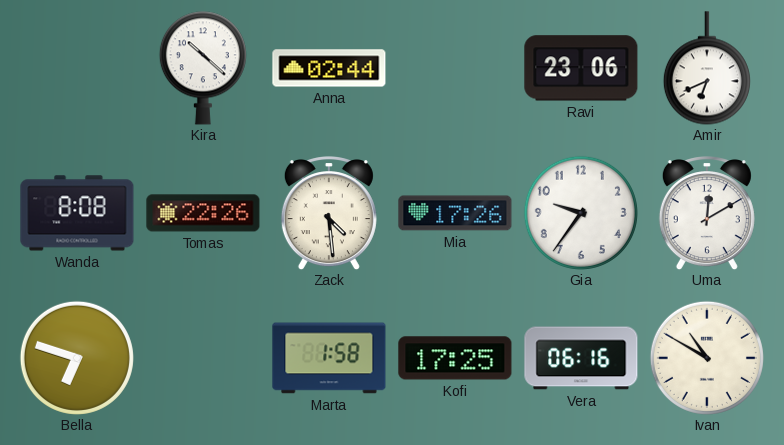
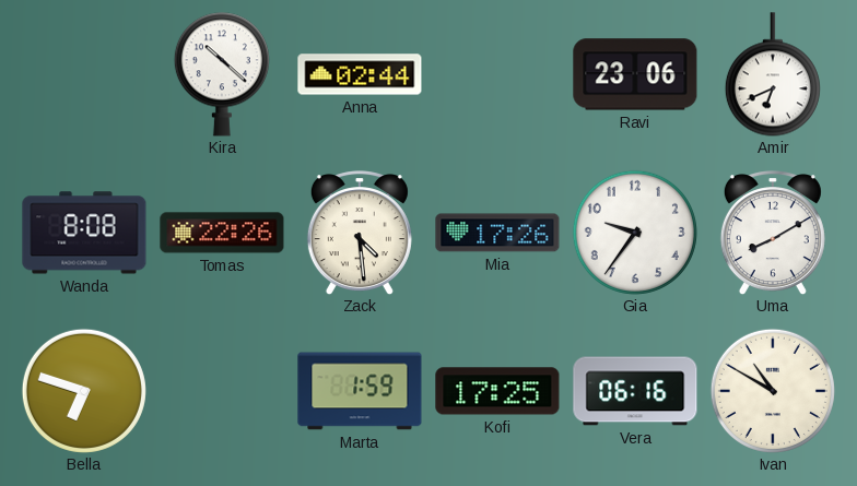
Uma: 12:10 -> 8:10 (773, 233)
Marta: 1:58 -> 1:59 (360, 391)
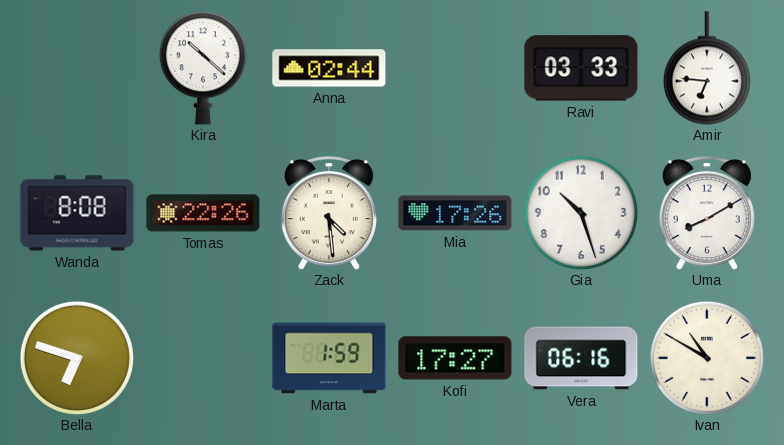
Ravi: 23:06 -> 03:33 (581, 68)
Amir: 6:41 -> 6:46 (707, 68)
Gia: 9:36 -> 10:27 (581, 213)
Kofi: 17:25 -> 17:27 (455, 358)
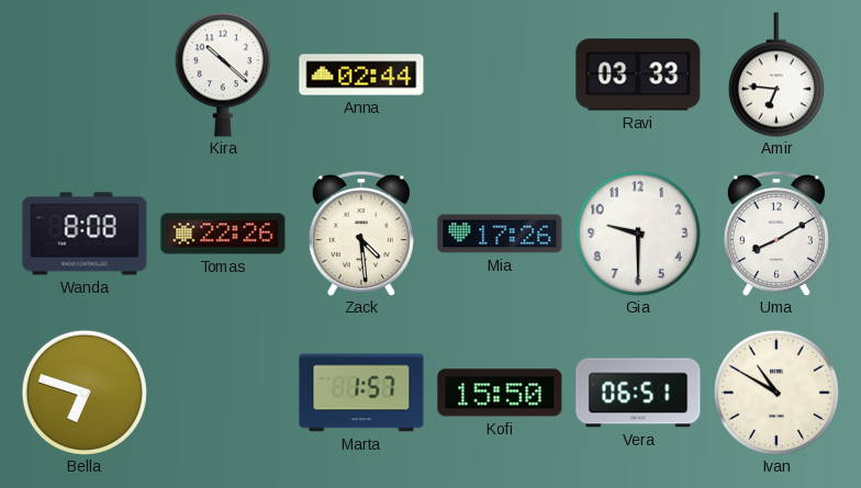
Gia: 10:27 -> 9:30 (638, 234)
Marta: 1:59 -> 1:57 (361, 393)
Kofi: 17:27 -> 15:50 (500, 393)
Vera: 06:16 -> 06:51 (638, 393)
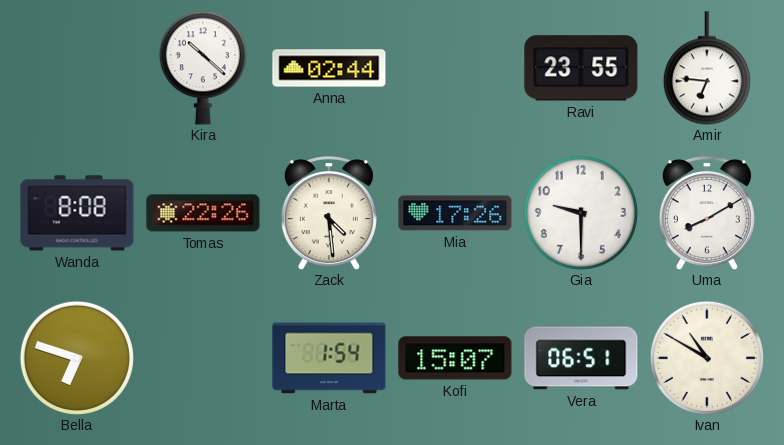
Ravi: 03:33 -> 23:55 (581, 68)
Marta: 1:57 -> 1:54 (329, 358)
Kofi: 15:50 -> 15:07 (455, 358)
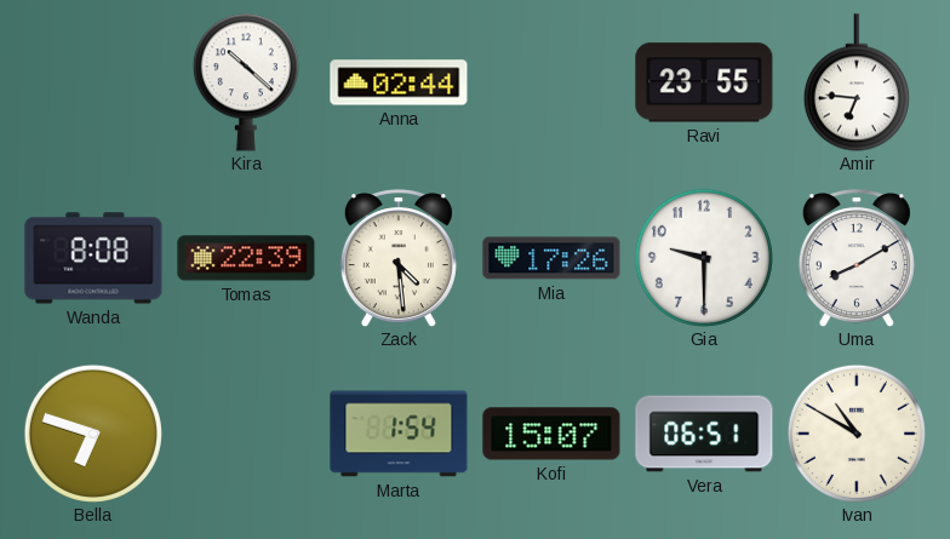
Tomas: 22:26 -> 22:39 (246, 258)
